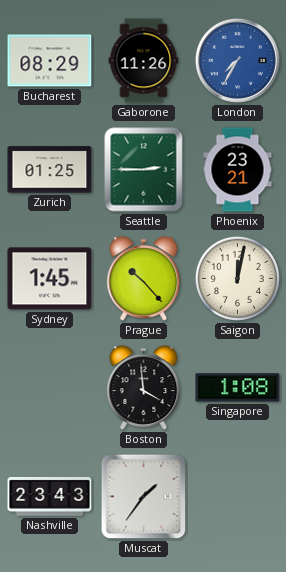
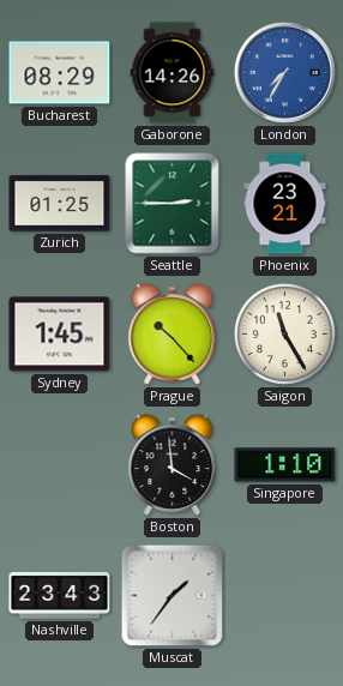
Gaborone: 11:26 -> 14:26 (173, 73)
Saigon: 12:02 -> 11:25 (284, 333)
Singapore: 1:08 -> 1:10 (285, 465)
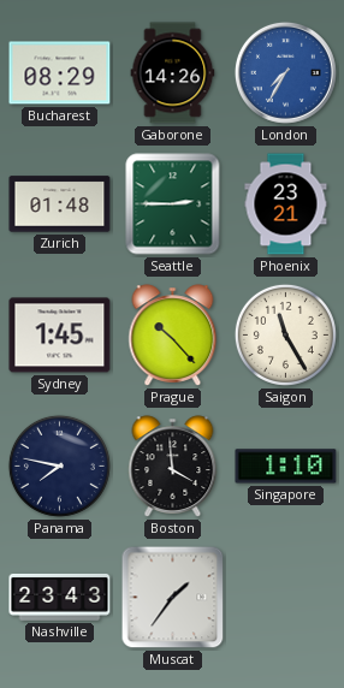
Zurich: 01:25 -> 01:48 (60, 204)
Panama: none -> 7:47 (59, 465)
